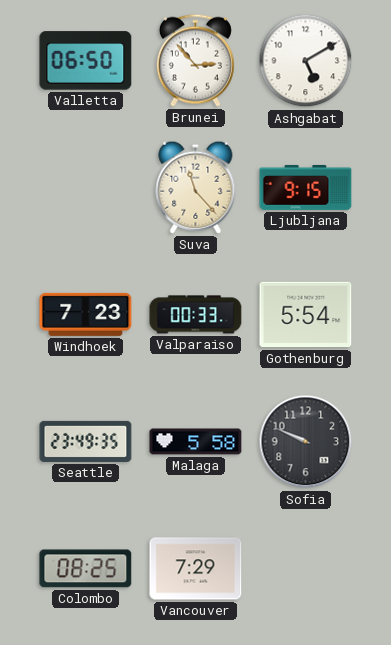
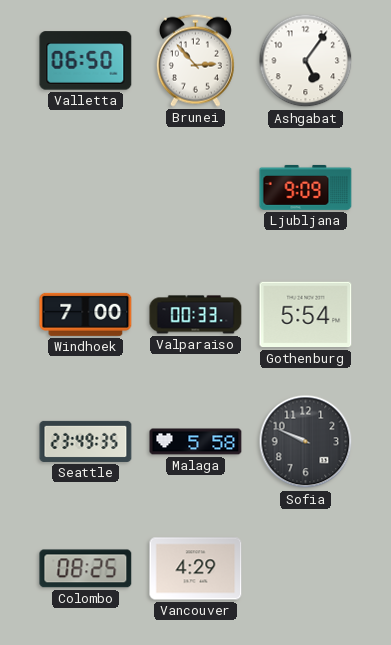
Ashgabat: 5:10 -> 5:06 (306, 61)
Suva: 11:23 -> none (196, 187)
Ljubljana: 9:15 -> 9:09 (306, 187)
Windhoek: 7:23 -> 7:00 (86, 314)
Vancouver: 7:29 -> 4:29 (196, 569)
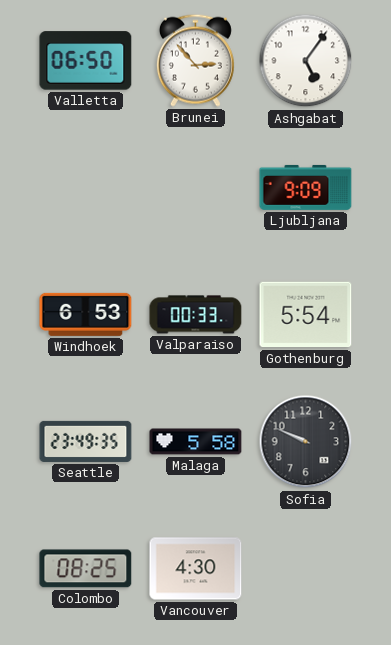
Windhoek: 7:00 -> 6:53 (86, 314)
Vancouver: 4:29 -> 4:30 (196, 569)
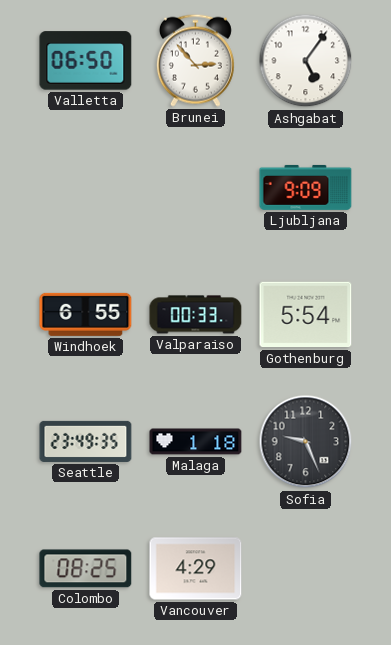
Windhoek: 6:53 -> 6:55 (86, 314)
Malaga: 5:58 -> 1:18 (196, 442)
Sofia: 9:49 -> 9:26 (306, 442)
Vancouver: 4:30 -> 4:29 (196, 569)
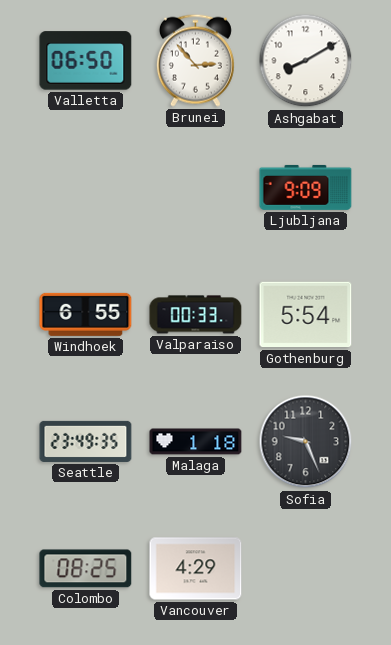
Ashgabat: 5:06 -> 8:10 (306, 61)
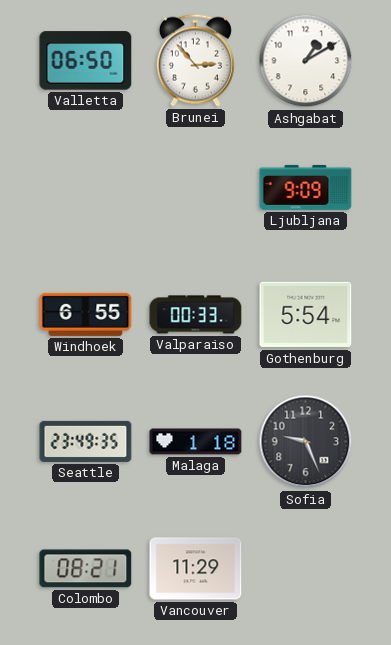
Ashgabat: 8:10 -> 1:10 (306, 61)
Colombo: 08:25 -> 08:21 (86, 569)
Vancouver: 4:29 -> 11:29 (196, 569)
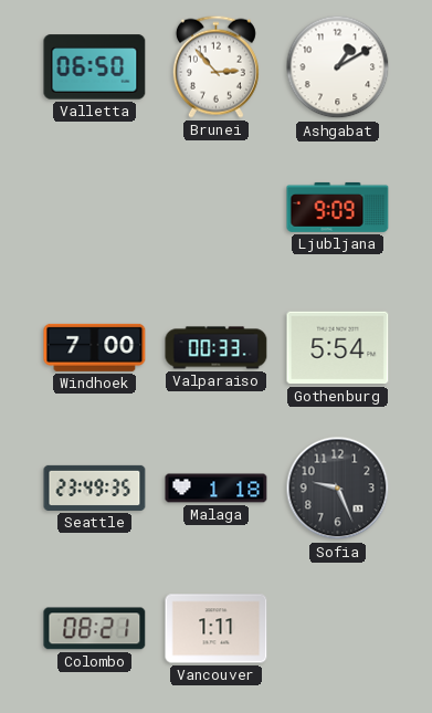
Windhoek: 6:55 -> 7:00 (95, 347)
Vancouver: 11:29 -> 1:11 (217, 629)
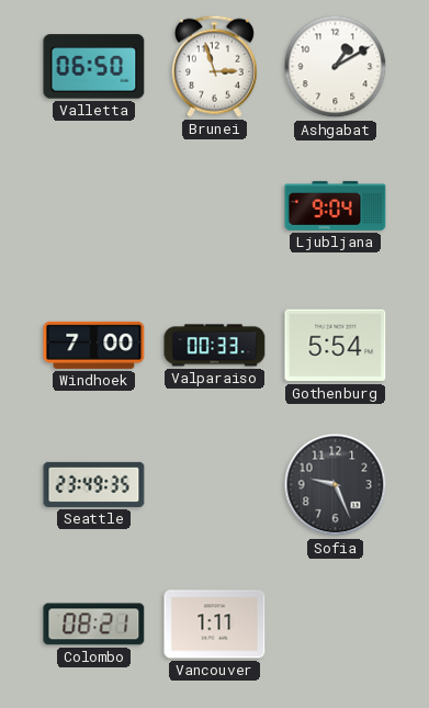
Brunei: 2:53 -> 2:57 (214, 66)
Ljubljana: 9:09 -> 9:04 (336, 205)
Malaga: 1:18 -> none (217, 489)
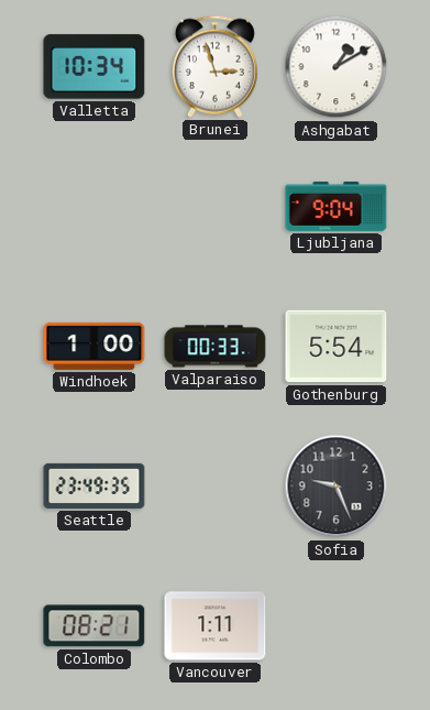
Valletta: 06:50 -> 10:34 (95, 67)
Windhoek: 7:00 -> 1:00 (95, 346)
